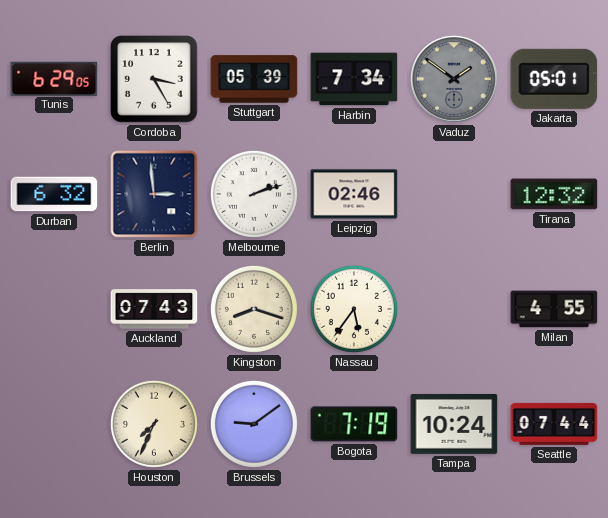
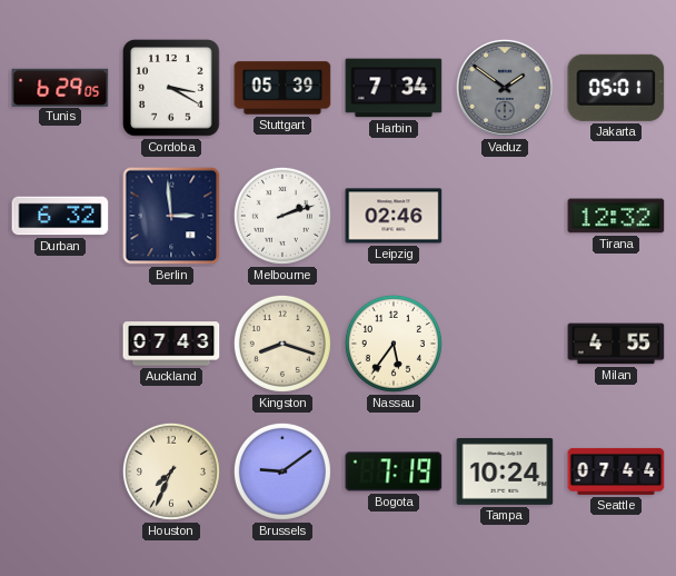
Cordoba: 3:25 -> 3:20 (171, 88)
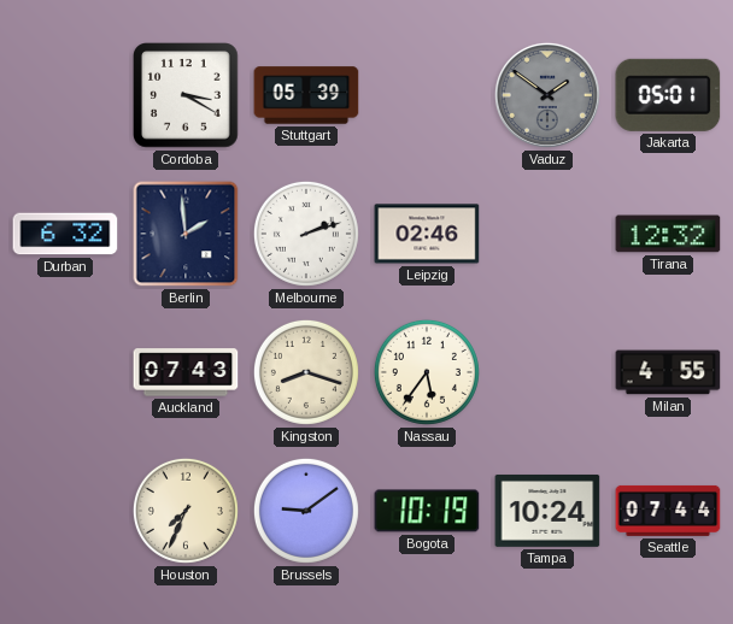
Tunis: 6:29 -> none (60, 87)
Harbin: 7:34 -> none (394, 88)
Berlin: 2:59 -> 1:59 (186, 234)
Bogota: 7:19 -> 10:19 (427, 511)
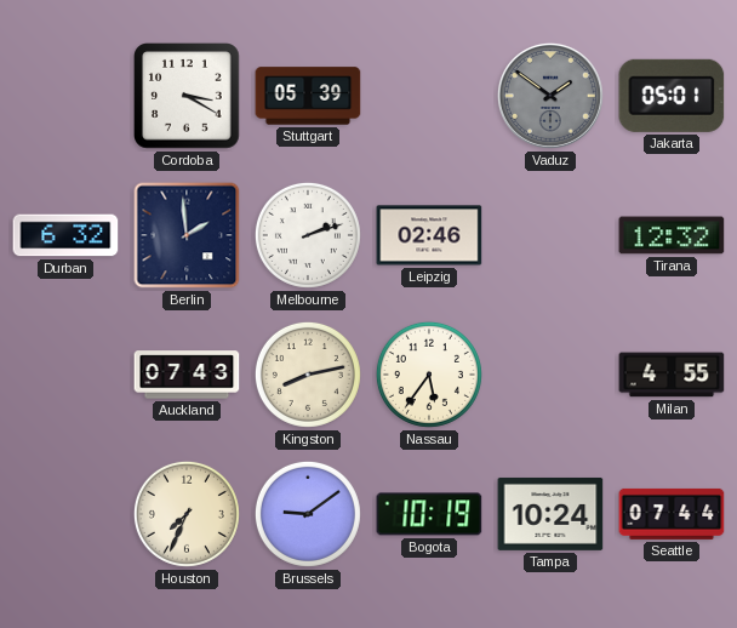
Kingston: 8:18 -> 8:13 (308, 375)
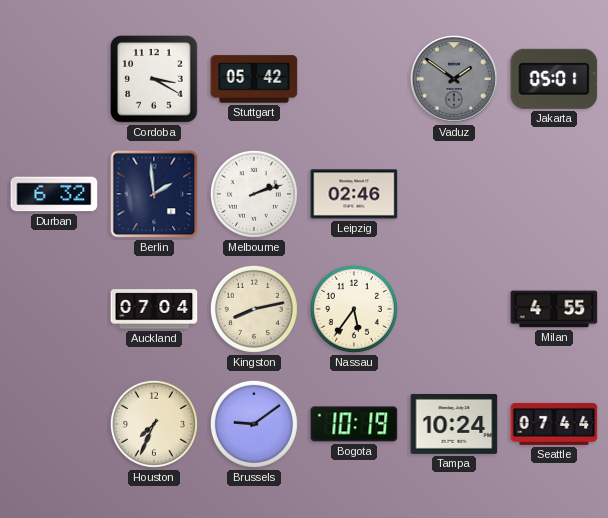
Stuttgart: 05:39 -> 05:42 (254, 79)
Tirana: 12:32 -> none (672, 235)
Auckland: 07:43 -> 07:04 (154, 309)
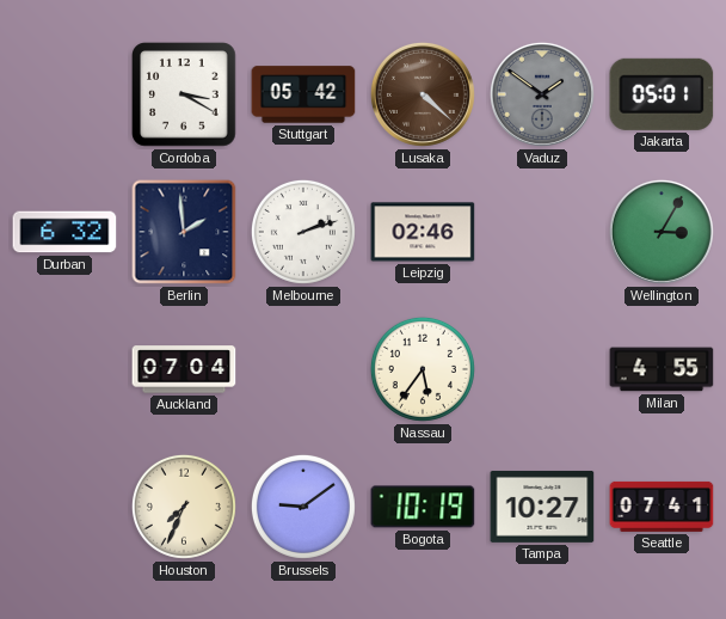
Lusaka: none -> 4:22 (423, 94)
Wellington: none -> 3:05 (662, 232)
Kingston: 8:13 -> none (254, 309)
Tampa: 10:24 -> 10:27 (542, 507)
Seattle: 07:44 -> 07:41 (662, 507)
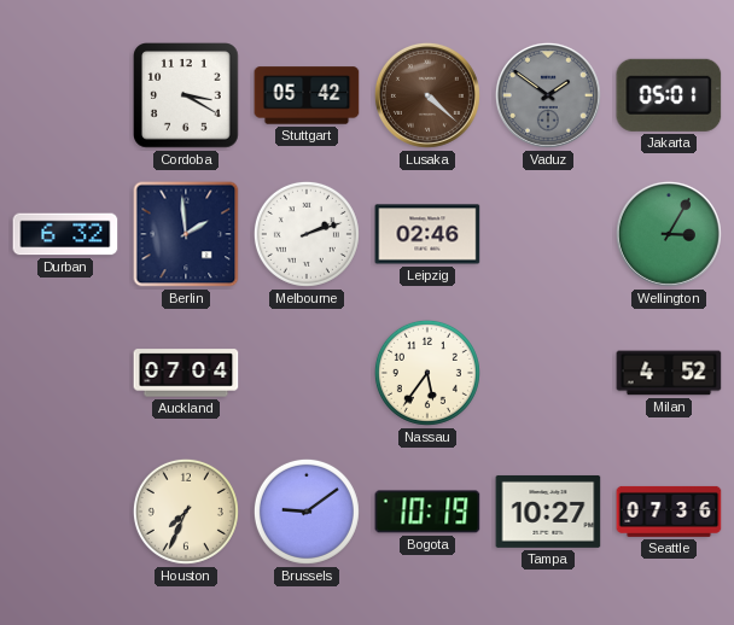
Milan: 4:55 -> 4:52 (669, 373)
Seattle: 07:41 -> 07:36 (669, 512)
